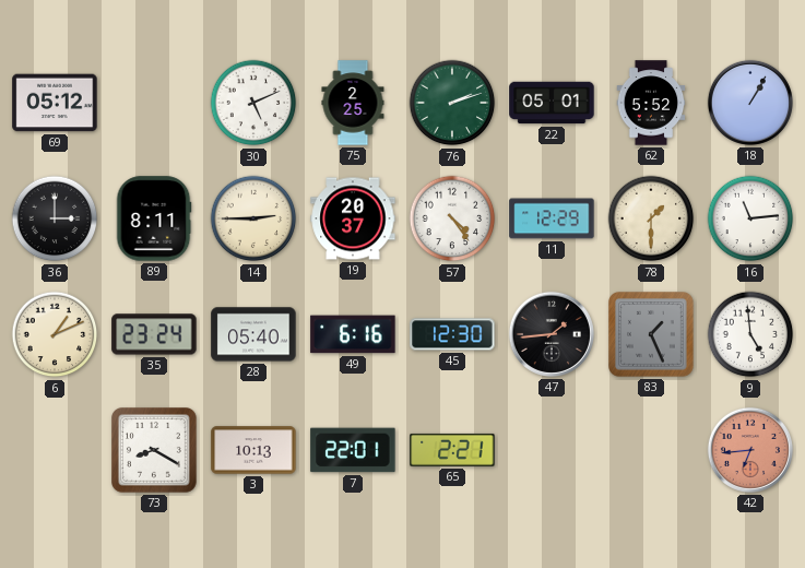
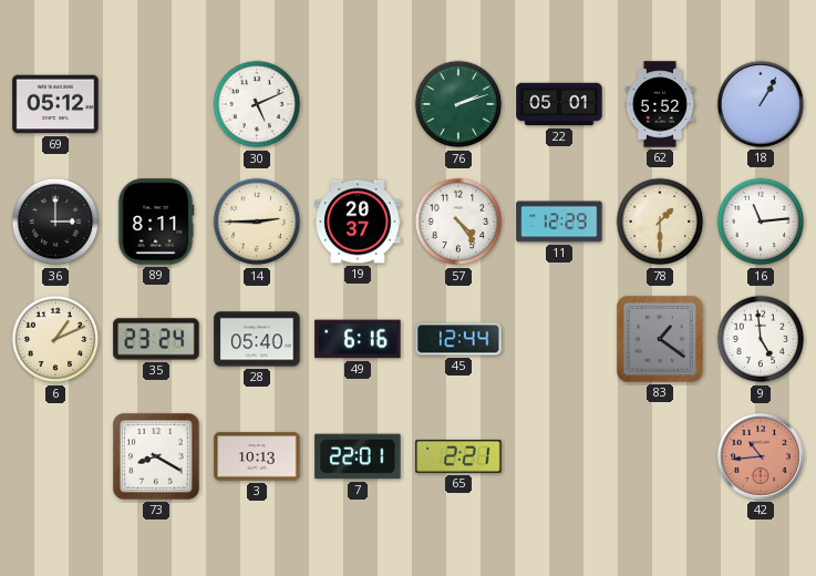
75: 2:25 -> none (353, 103)
45: 12:30 -> 12:44 (458, 339)
47: 1:44 -> none (552, 334)
83: 1:26 -> 1:21 (661, 340)
42: 6:44 -> 10:44 (761, 456)
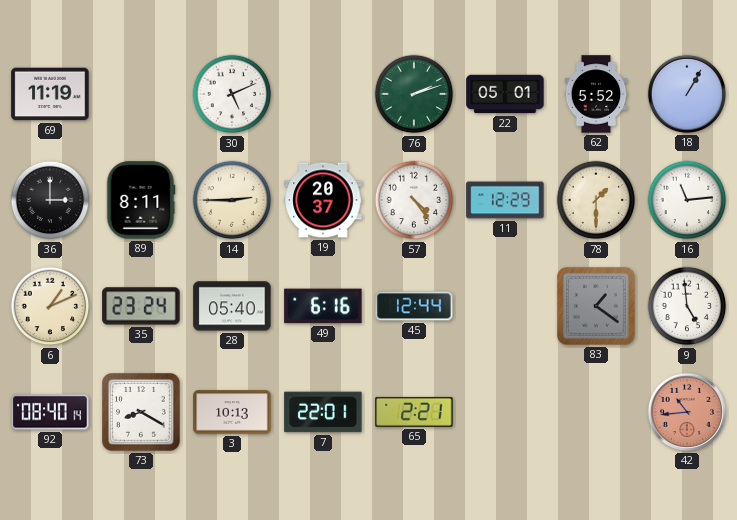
69: 05:12 -> 11:19 (50, 94)
92: none -> 08:40 (50, 412)
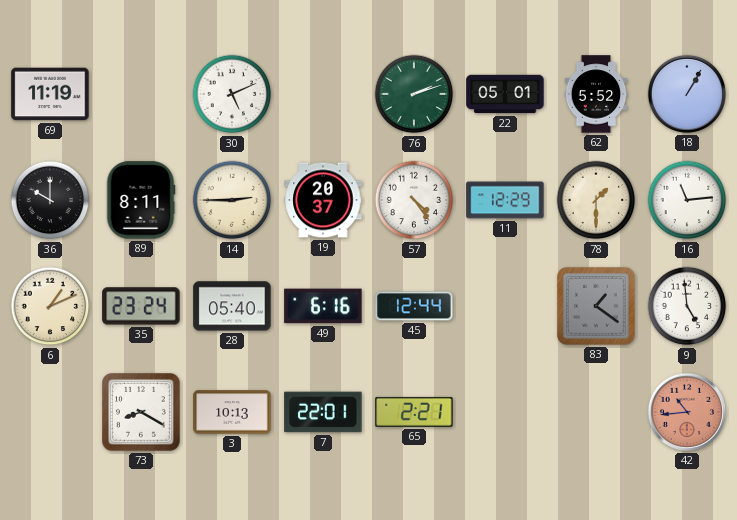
36: 3:00 -> 10:00 (50, 200)
92: 08:40 -> none (50, 412)
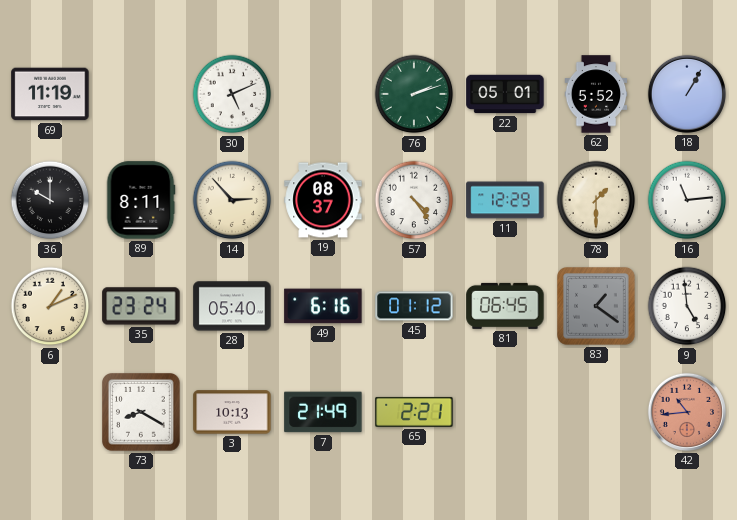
14: 2:45 -> 2:53 (232, 200)
19: 20:37 -> 08:37 (323, 200)
45: 12:44 -> 01:12 (414, 306)
81: none -> 06:45 (505, 306)
7: 22:01 -> 21:49 (323, 412)
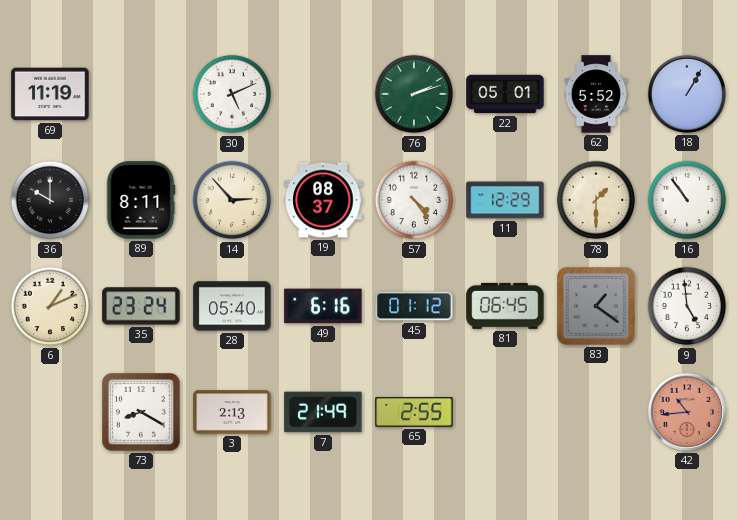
16: 11:14 -> 10:54 (687, 200)
3: 10:13 -> 2:13 (232, 412)
65: 2:21 -> 2:55 (414, 412)
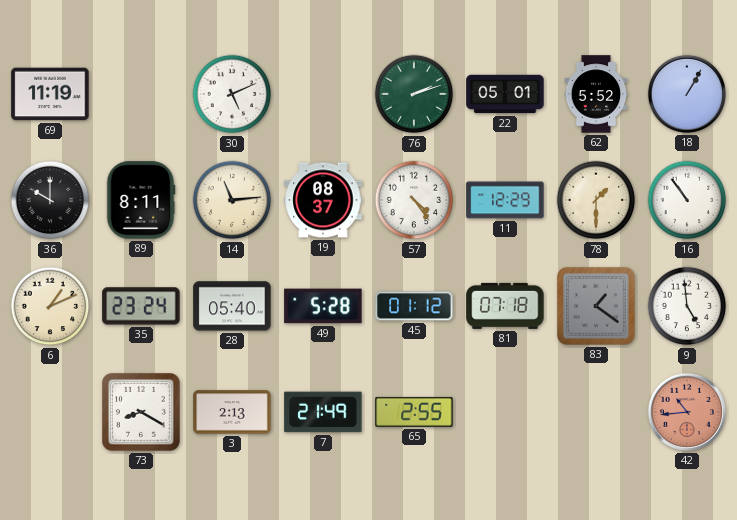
14: 2:53 -> 11:14 (232, 200)
49: 6:16 -> 5:28 (323, 306)
81: 06:45 -> 07:18 (505, 306)
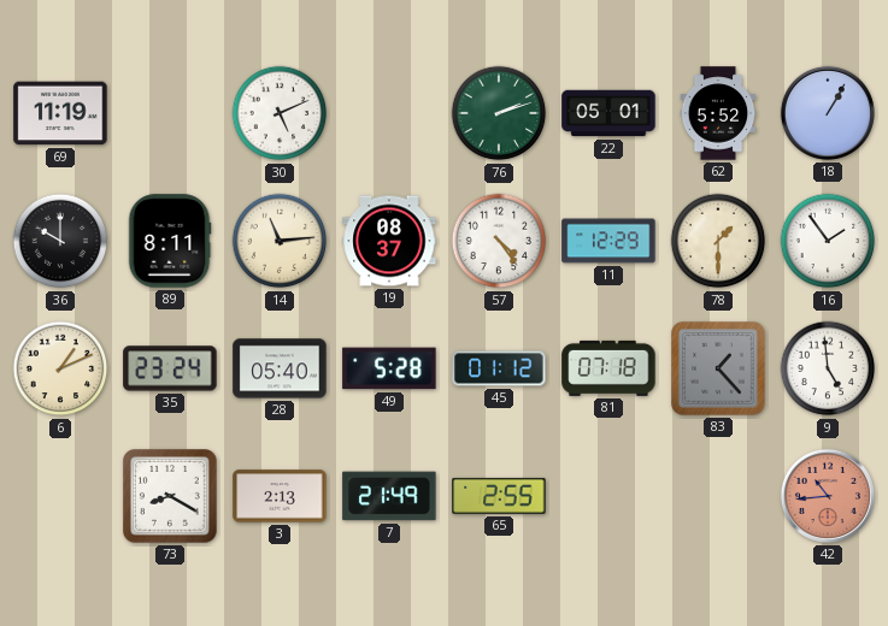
16: 10:54 -> 1:54 (828, 241)
83: 1:21 -> 1:23 (719, 370)
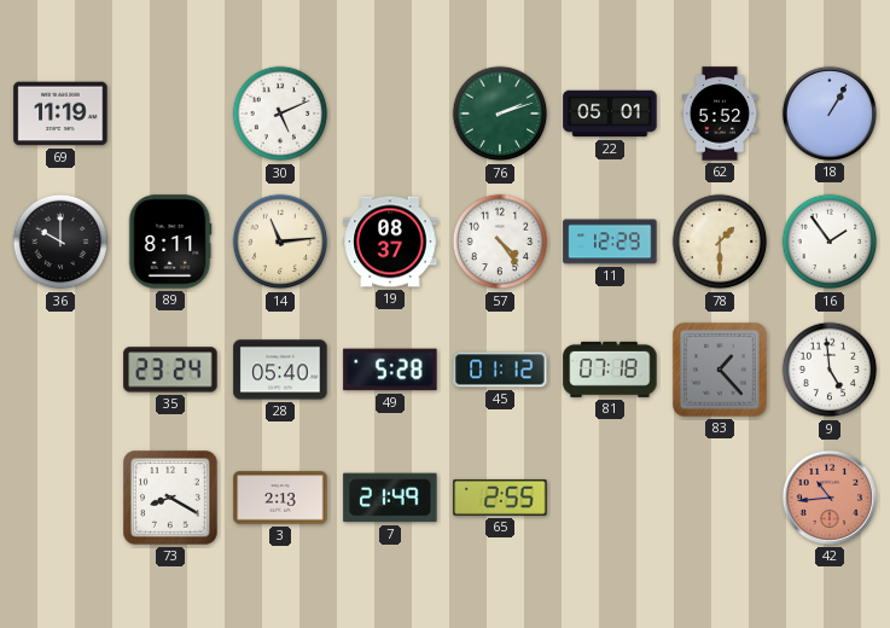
6: 1:11 -> none (60, 368)
